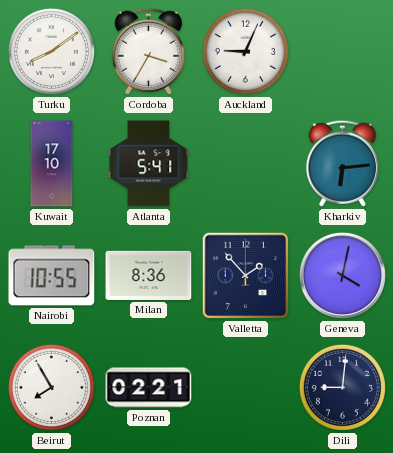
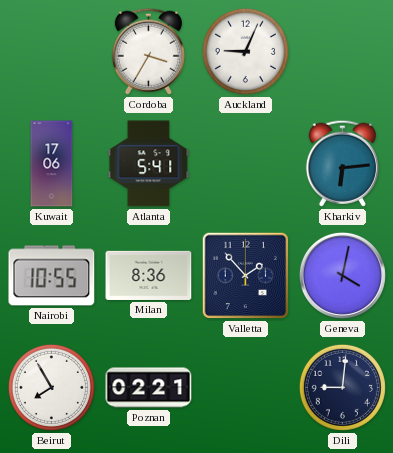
Turku: 8:09 -> none (51, 51)
Kuwait: 17:10 -> 17:06 (52, 164)
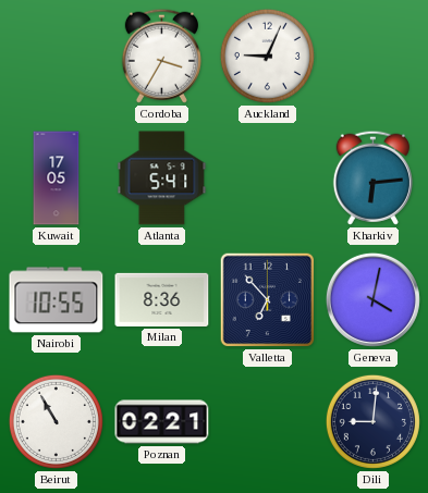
Kuwait: 17:06 -> 17:05 (57, 178)
Valletta: 1:53 -> 6:53 (268, 300)
Beirut: 7:55 -> 10:55 (56, 421)
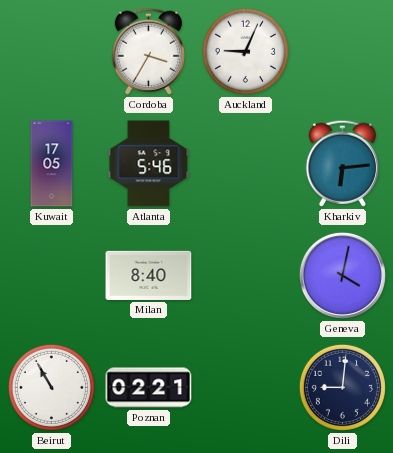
Atlanta: 5:41 -> 5:46 (149, 164)
Nairobi: 10:55 -> none (57, 300)
Milan: 8:36 -> 8:40 (149, 275)
Valletta: 6:53 -> none (268, 300)
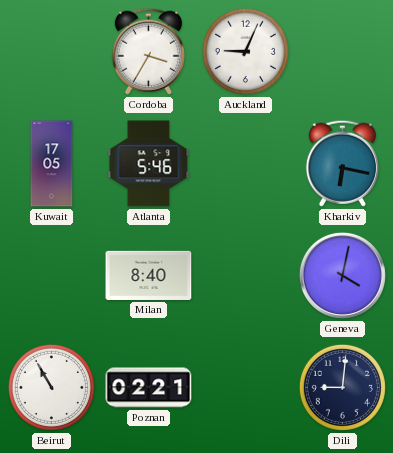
Kharkiv: 6:14 -> 6:17 (342, 163)
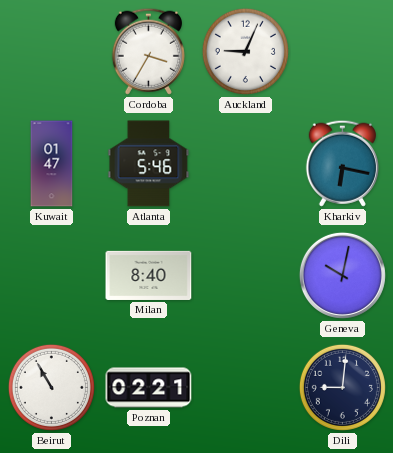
Kuwait: 17:05 -> 01:47 (52, 164)
Geneva: 4:02 -> 10:02 (342, 275)
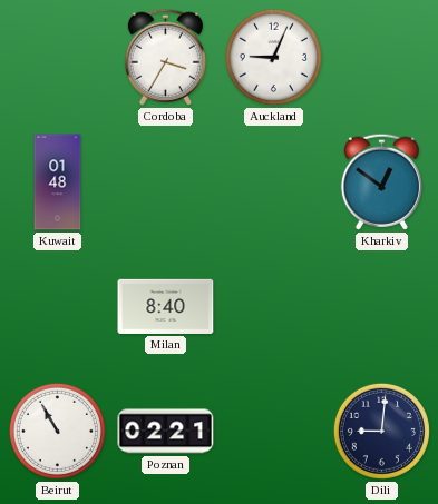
Kuwait: 01:47 -> 01:48 (58, 182)
Atlanta: 5:46 -> none (149, 164)
Kharkiv: 6:17 -> 12:51 (381, 181)
Geneva: 10:02 -> none (342, 275)
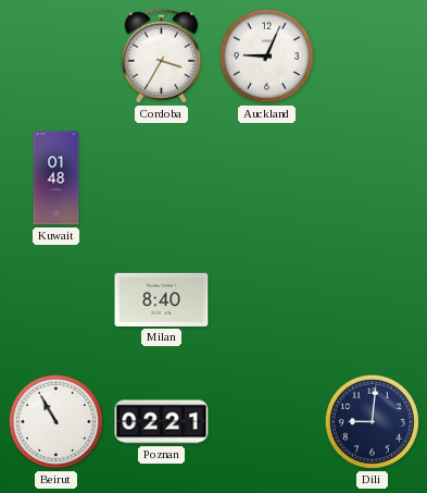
Kharkiv: 12:51 -> none (381, 181)
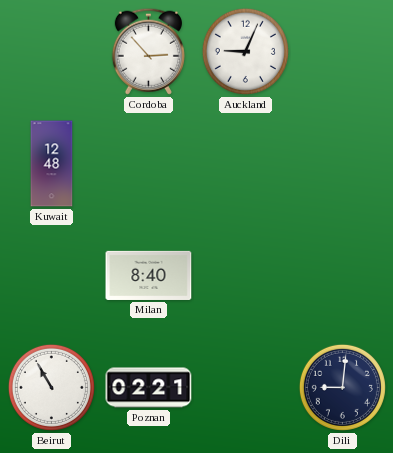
Cordoba: 3:35 -> 2:53 (148, 51)
Kuwait: 01:48 -> 12:48 (52, 164)
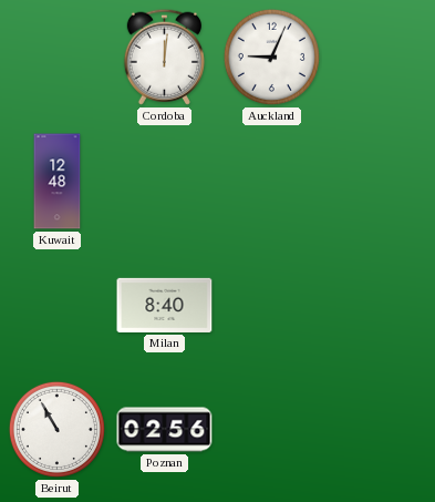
Cordoba: 2:53 -> 12:01 (164, 57)
Poznan: 02:21 -> 02:56 (165, 430)
Dili: 9:01 -> none (342, 387)
